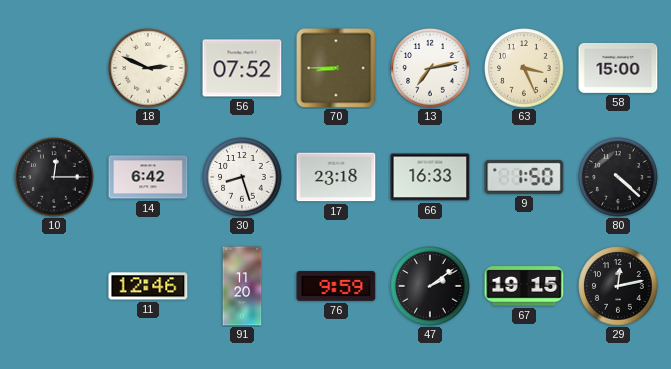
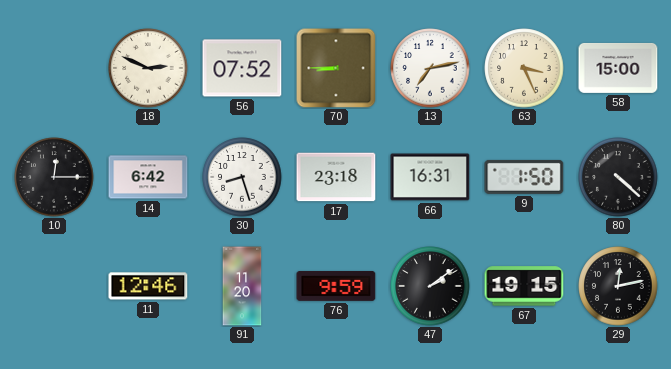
66: 16:33 -> 16:31 (430, 177)
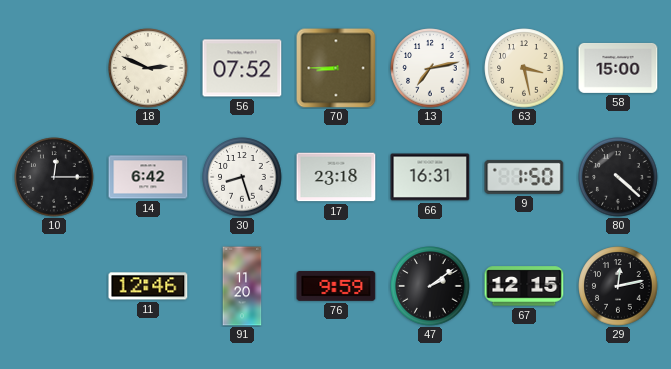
63: 3:26 -> 3:28 (524, 68)
67: 19:15 -> 12:15 (524, 286)
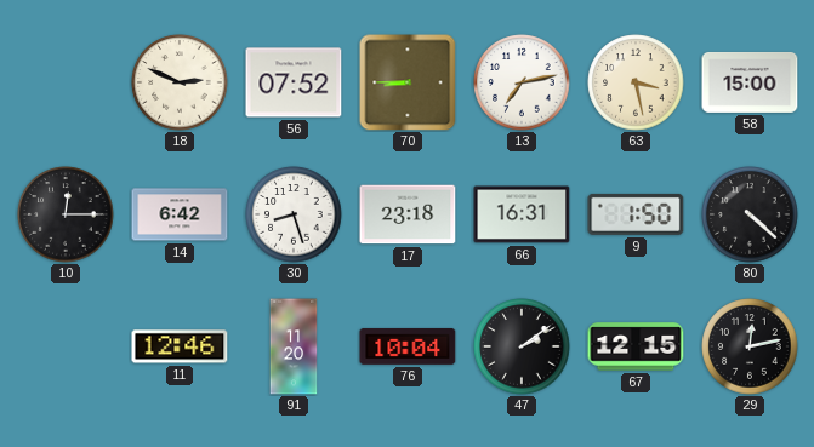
76: 9:59 -> 10:04 (408, 346)
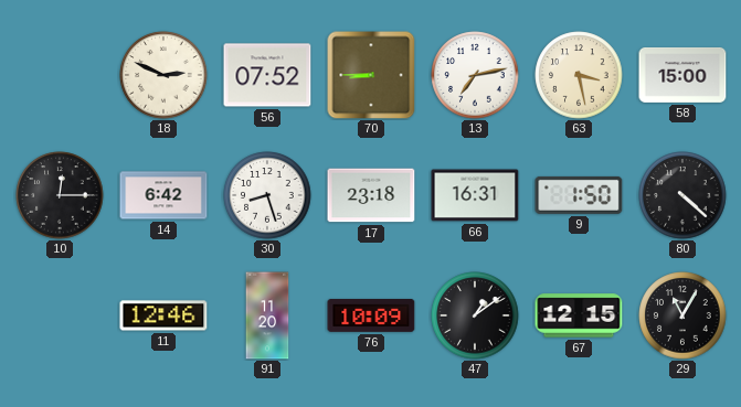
76: 10:04 -> 10:09 (371, 315)
47: 2:09 -> 1:09 (475, 315)
29: 12:13 -> 11:05 (682, 315)
